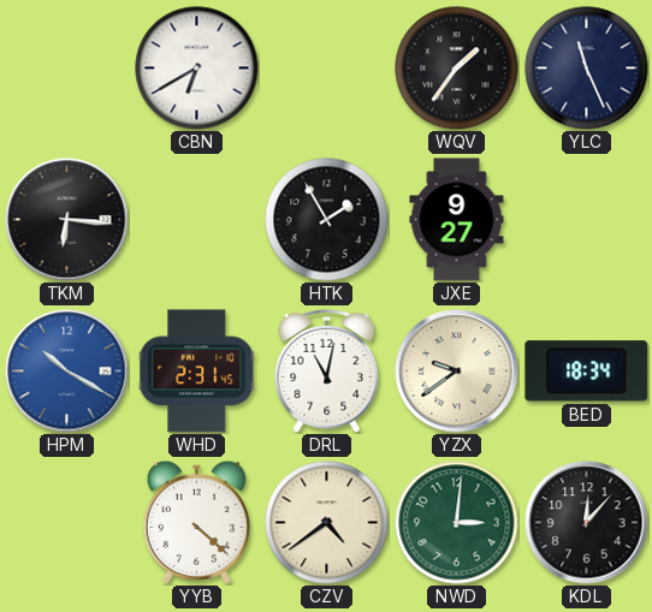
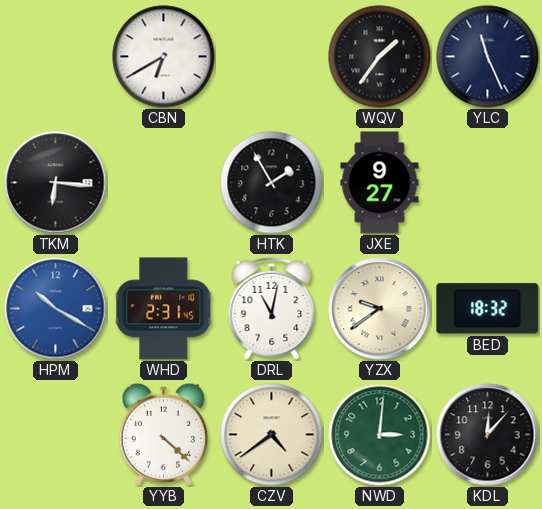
BED: 18:34 -> 18:32 (488, 309)
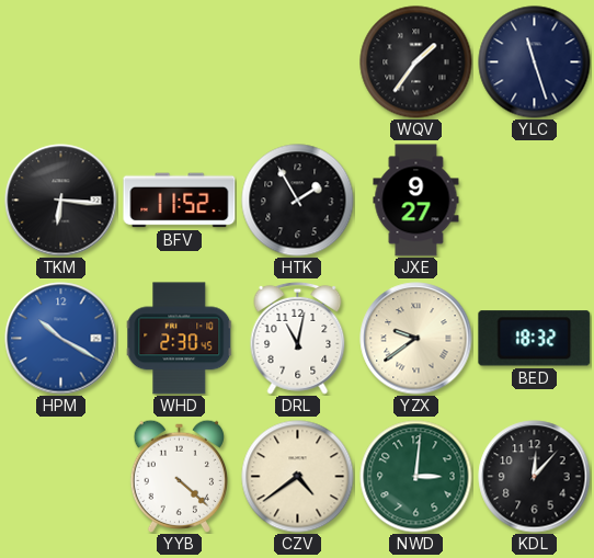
CBN: 6:40 -> none (164, 57)
YLC: 11:26 -> 11:27 (535, 62)
BFV: none -> 11:52 (180, 201)
WHD: 2:31 -> 2:30 (180, 339)
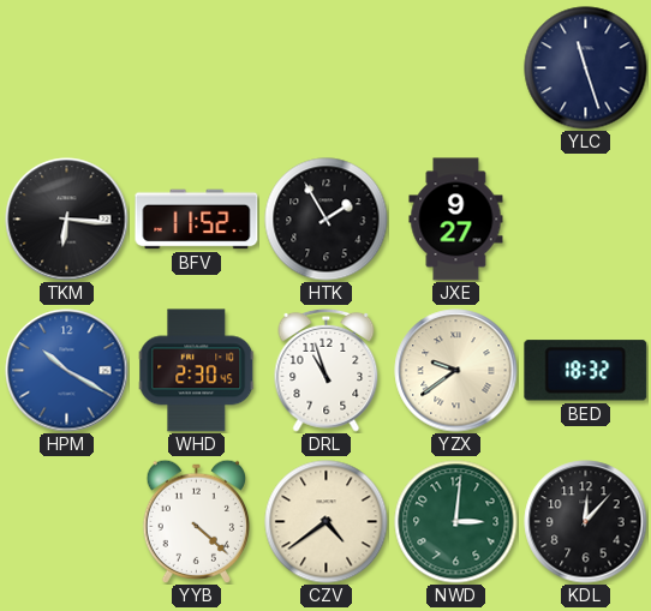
WQV: 1:36 -> none (416, 62)
DRL: 11:02 -> 10:57 (327, 370)
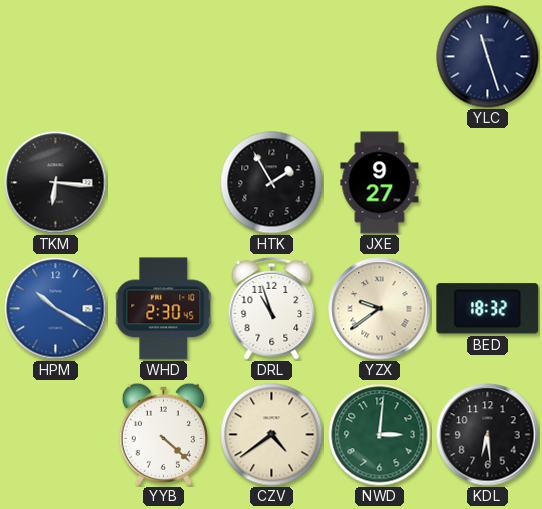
BFV: 11:52 -> none (197, 220)
KDL: 12:07 -> 6:29 (488, 435)
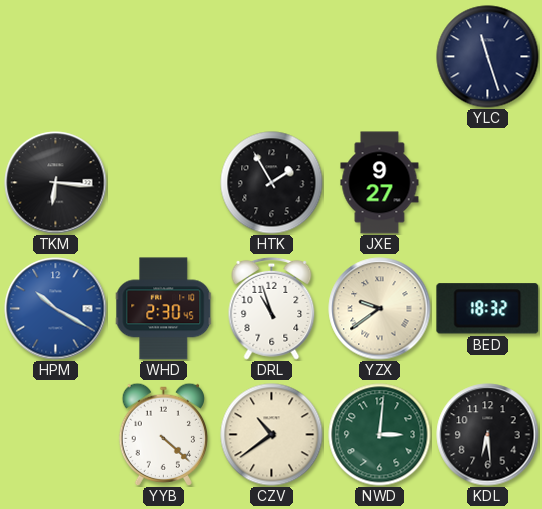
CZV: 4:39 -> 10:39 (272, 435)
